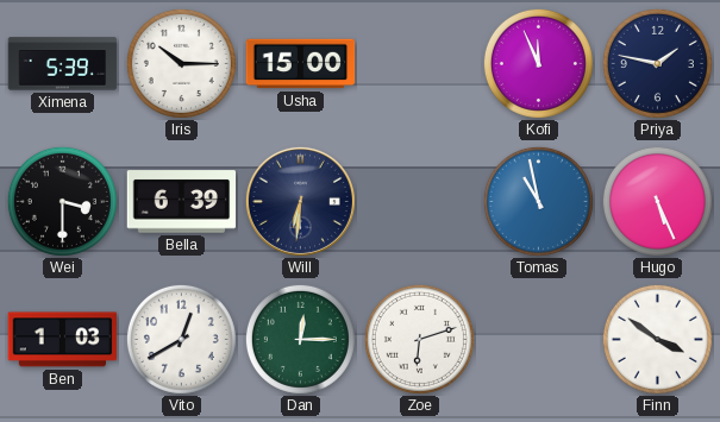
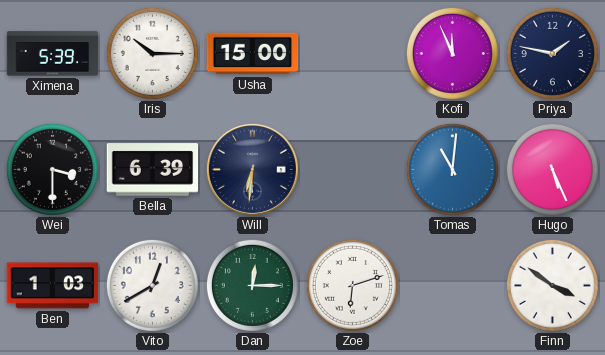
Tomas: 10:58 -> 11:01 (452, 169)
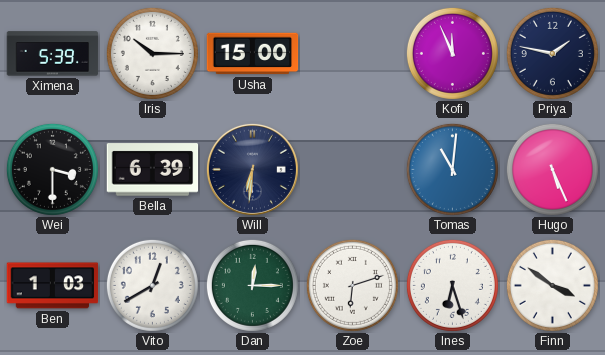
Ines: none -> 6:27 (452, 285)
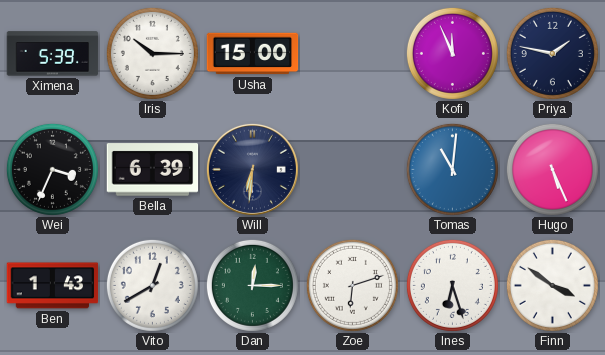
Wei: 3:30 -> 3:34 (52, 169)
Ben: 1:03 -> 1:43 (53, 286)
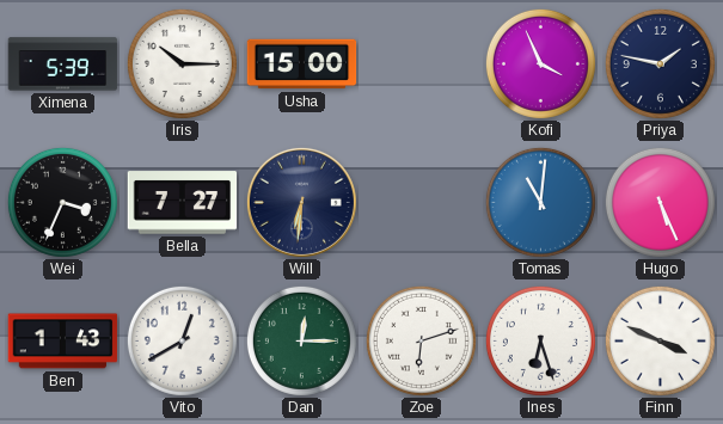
Kofi: 11:56 -> 3:56 (540, 63)
Bella: 6:39 -> 7:27 (183, 203)
Finn: 3:51 -> 3:49 (660, 340)
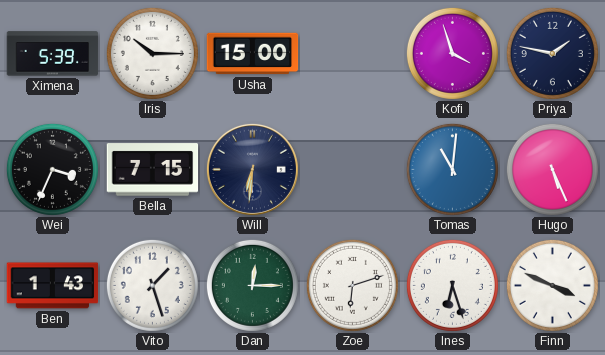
Kofi: 3:56 -> 3:57 (452, 53)
Bella: 7:27 -> 7:15 (153, 170)
Vito: 12:40 -> 1:27 (152, 285)
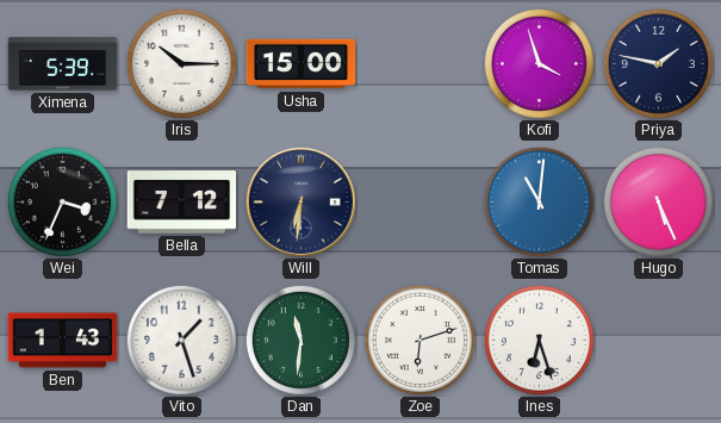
Bella: 7:15 -> 7:12 (182, 203)
Dan: 12:15 -> 11:31 (300, 340)
Finn: 3:49 -> none (552, 285)
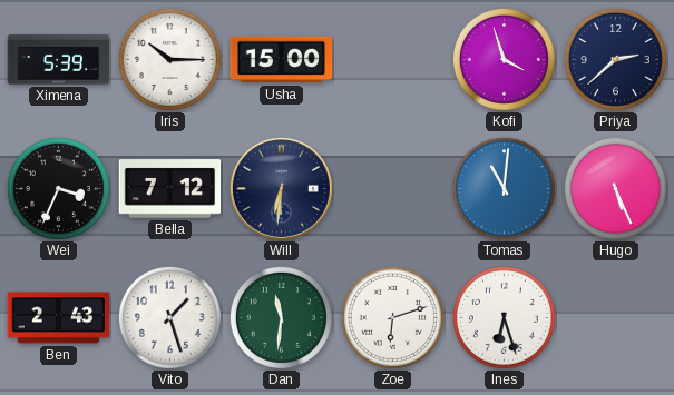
Priya: 1:47 -> 2:38 (615, 59)
Ben: 1:43 -> 2:43 (59, 318)
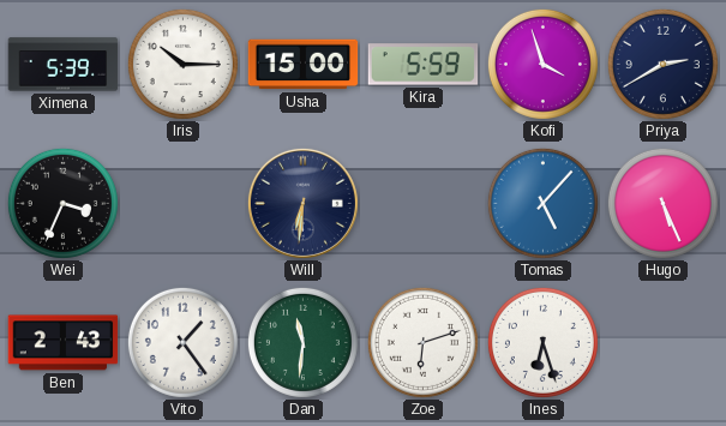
Kira: none -> 5:59 (424, 65)
Priya: 2:38 -> 2:40 (662, 64)
Bella: 7:12 -> none (170, 189)
Tomas: 11:01 -> 5:07 (542, 203)
Vito: 1:27 -> 1:24 (182, 342)
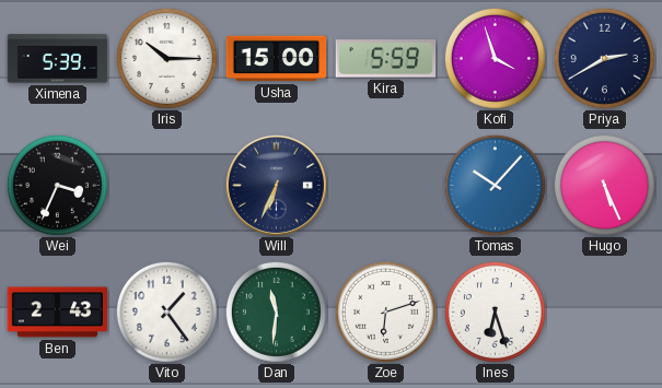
Will: 6:31 -> 6:34 (276, 185)
Tomas: 5:07 -> 10:07 (495, 185)
